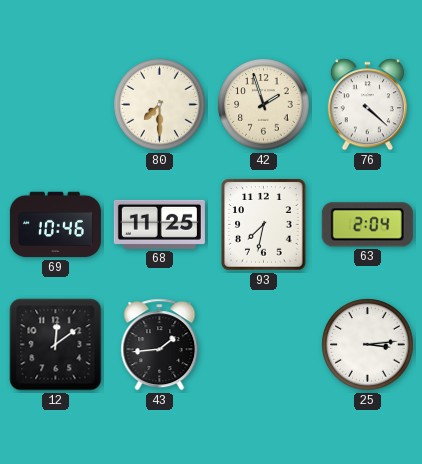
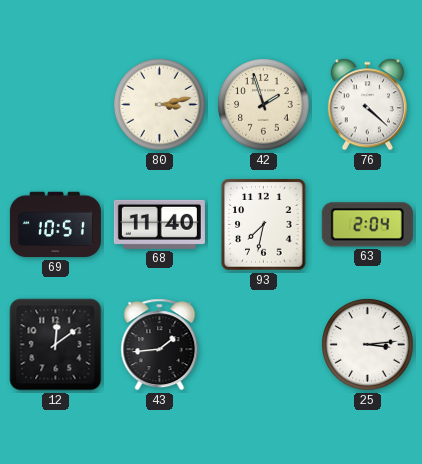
80: 7:30 -> 3:13 (160, 105)
69: 10:46 -> 10:51 (55, 225)
68: 11:25 -> 11:40 (159, 224)
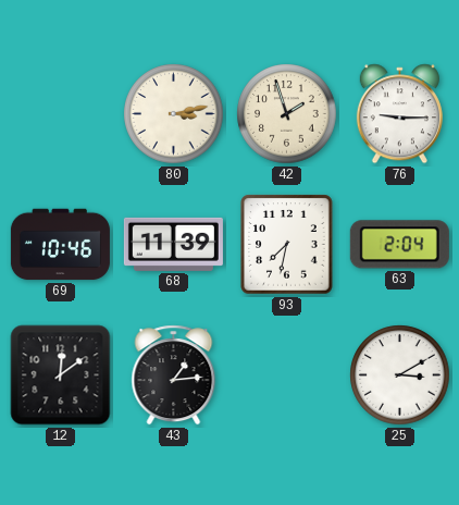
76: 4:22 -> 9:15 (399, 114)
69: 10:51 -> 10:46 (60, 245)
68: 11:40 -> 11:39 (173, 244)
43: 1:44 -> 1:14 (174, 375)
25: 3:14 -> 3:10 (400, 375)
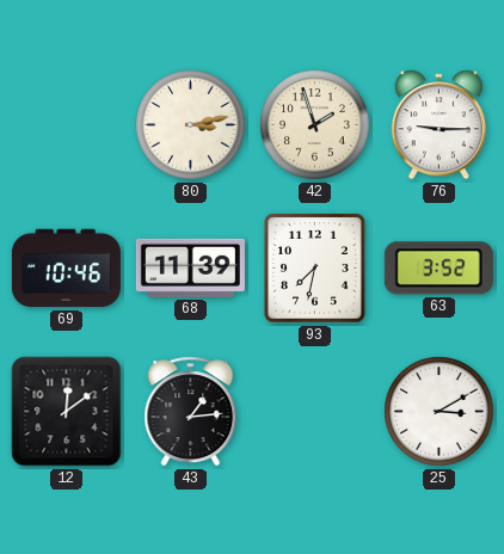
63: 2:04 -> 3:52 (438, 269)
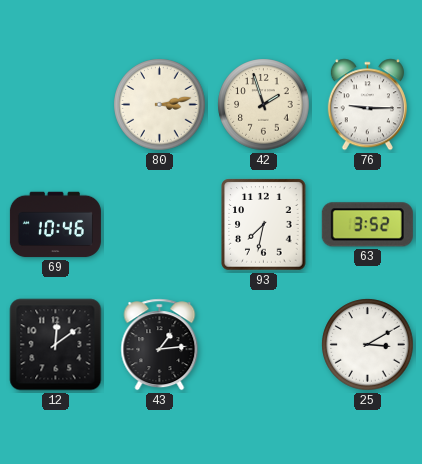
68: 11:39 -> none (190, 267)
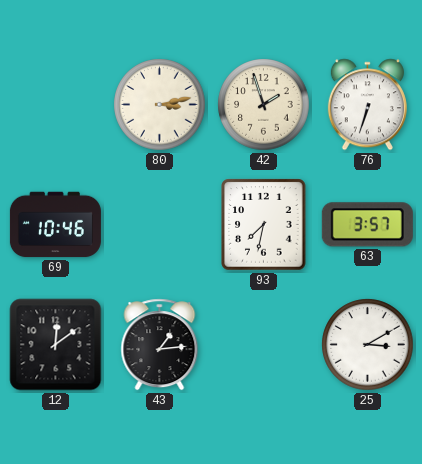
76: 9:15 -> 6:33 (367, 105)
63: 3:52 -> 3:57 (367, 225)
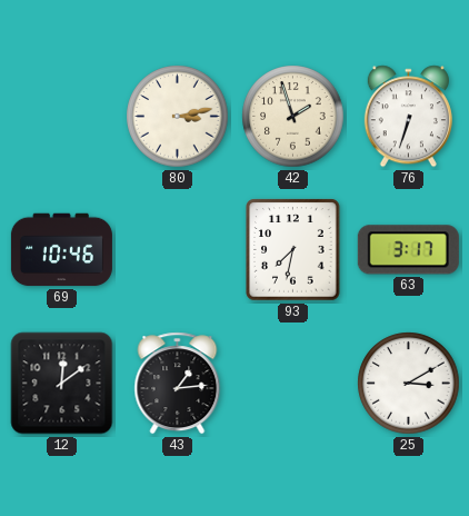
63: 3:57 -> 3:17 (408, 250)
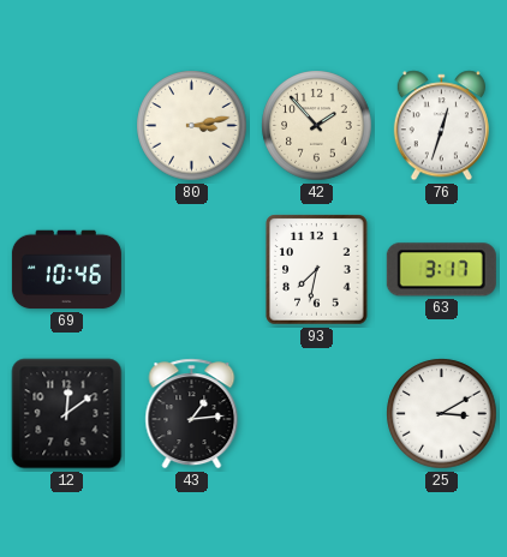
42: 1:57 -> 1:53 (317, 126)
76: 6:33 -> 12:33 (441, 126)
